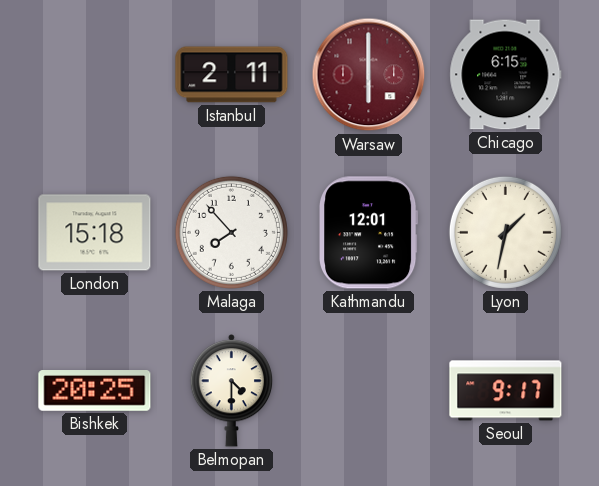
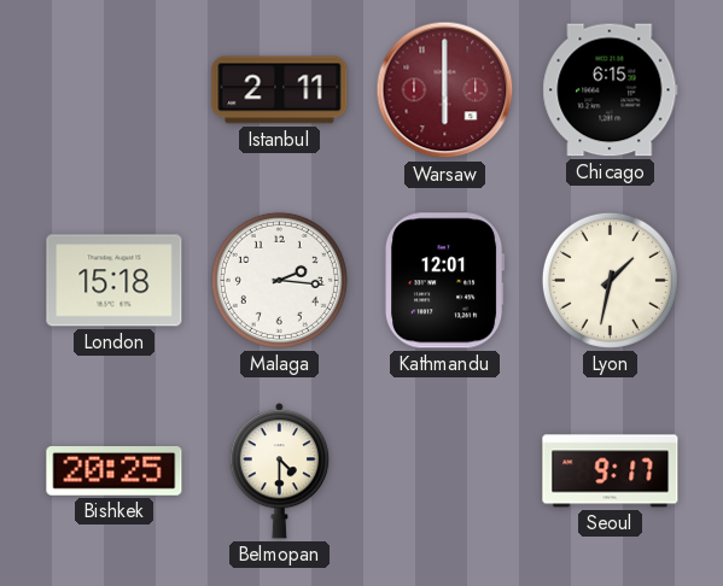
Malaga: 7:53 -> 2:16 (279, 280)
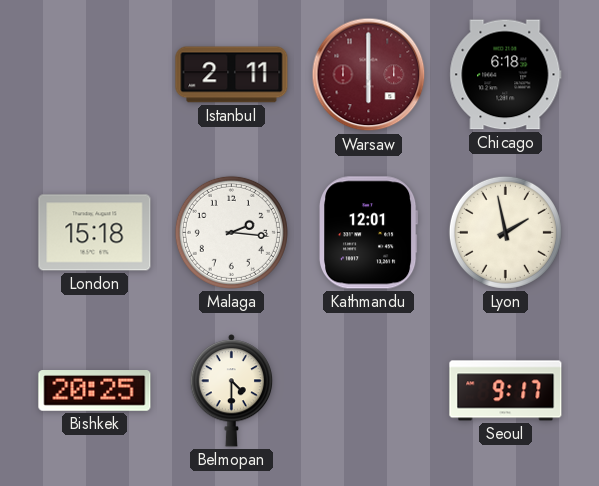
Chicago: 6:15 -> 6:18 (506, 75)
Lyon: 1:32 -> 1:58 (505, 232)
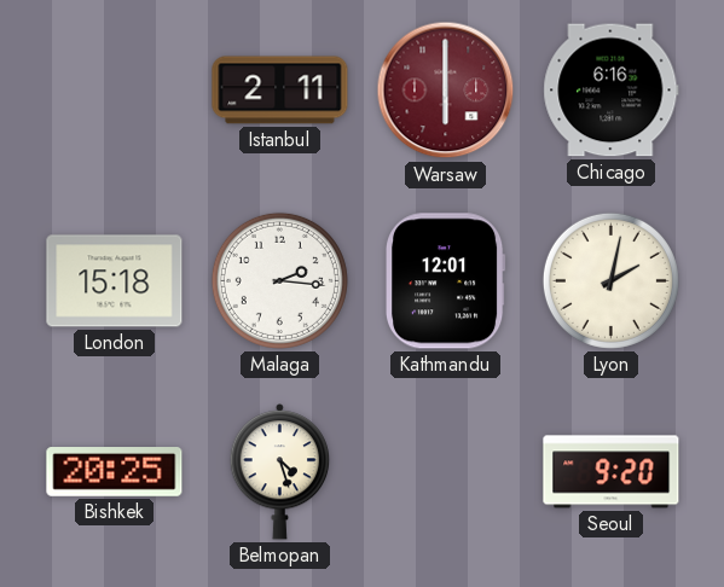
Chicago: 6:18 -> 6:16 (612, 91)
Lyon: 1:58 -> 2:02 (610, 280)
Belmopan: 4:30 -> 4:27 (280, 472)
Seoul: 9:17 -> 9:20 (612, 472)
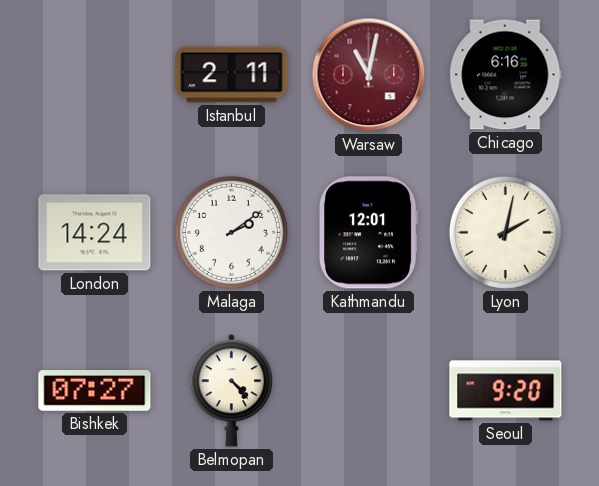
Warsaw: 6:00 -> 11:02 (369, 75)
London: 15:18 -> 14:24 (95, 233)
Malaga: 2:16 -> 2:09 (231, 232)
Bishkek: 20:25 -> 07:27 (95, 391)
Belmopan: 4:27 -> 4:23 (232, 391)
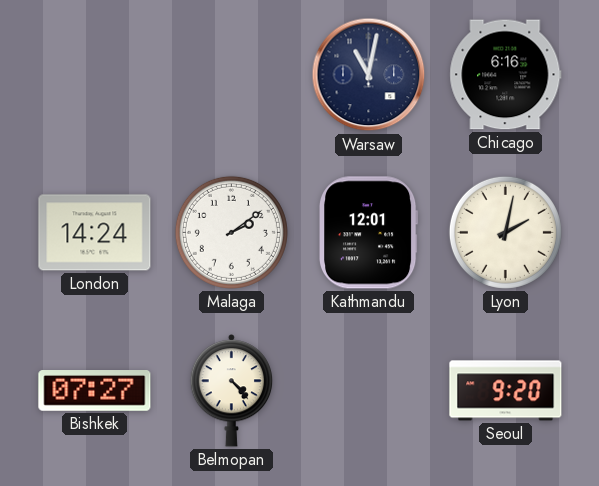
Istanbul: 2:11 -> none (232, 75)
Warsaw dial: burgundy -> navy (369, 75)
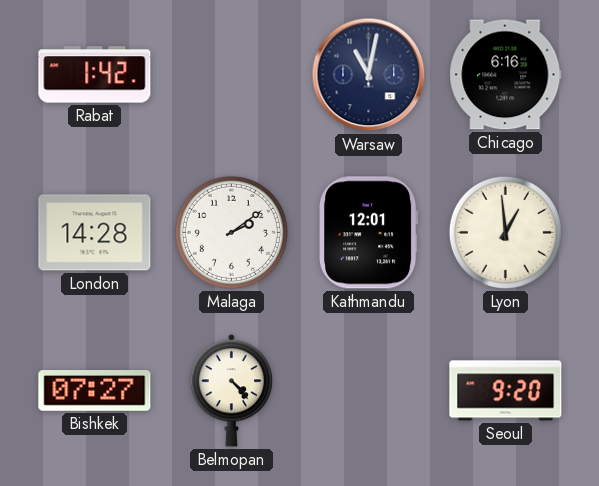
Rabat: none -> 1:42 (95, 75)
London: 14:24 -> 14:28 (95, 233)
Lyon: 2:02 -> 12:59 (505, 232)
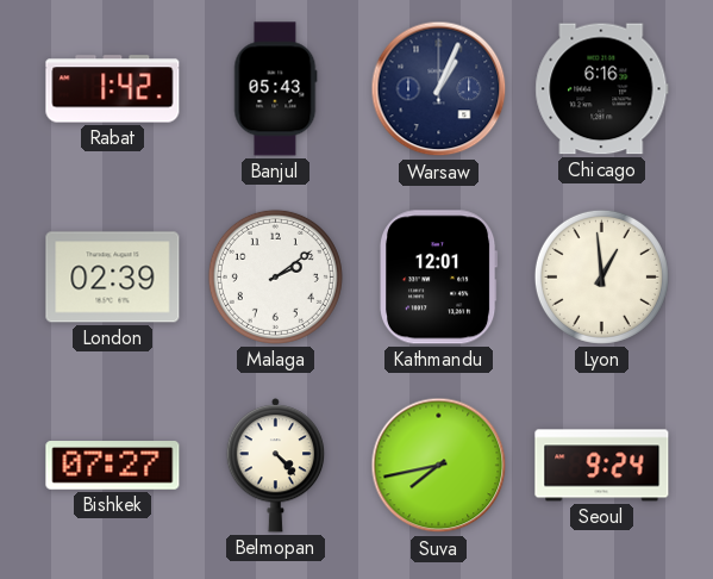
Banjul: none -> 05:43 (276, 89)
Warsaw: 11:02 -> 1:04 (439, 89)
London: 14:28 -> 02:39 (113, 278)
Suva: none -> 7:43 (439, 466)
Seoul: 9:20 -> 9:24 (602, 466)
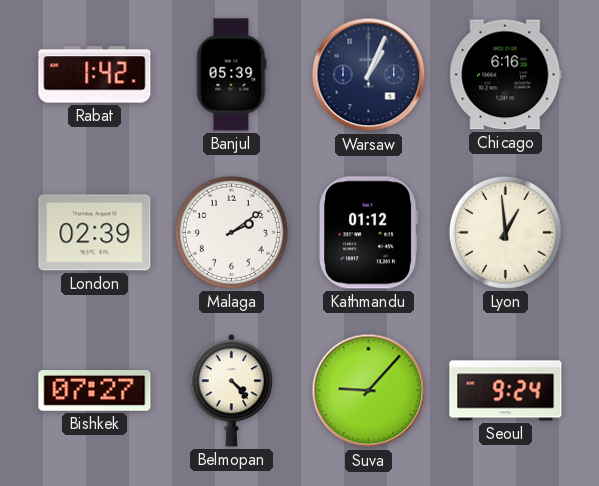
Banjul: 05:43 -> 05:39 (232, 75)
Kathmandu: 12:01 -> 01:12 (368, 233)
Suva: 7:43 -> 9:07 (369, 391)
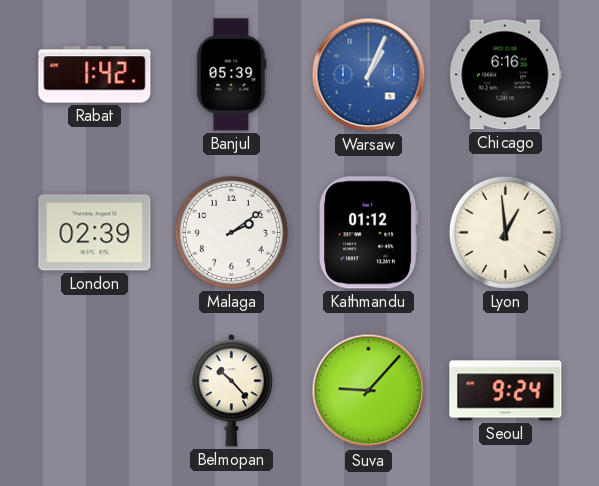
Warsaw dial: navy -> blue (369, 75)
Bishkek: 07:27 -> none (95, 391)
Belmopan: 4:23 -> 10:23 (232, 391)
